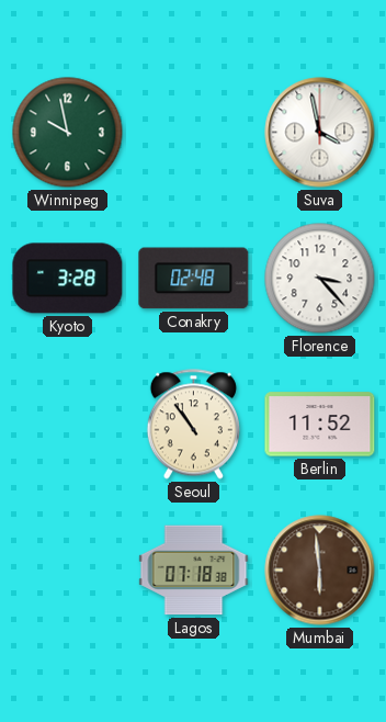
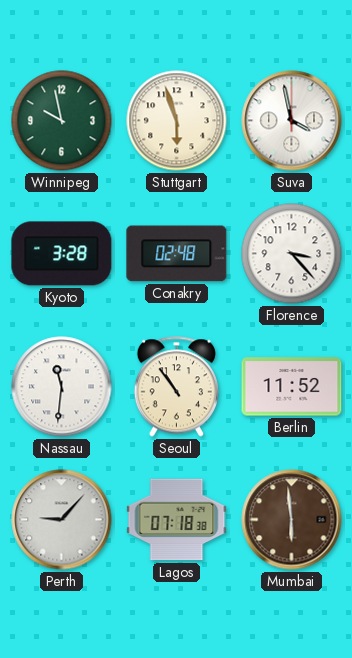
Stuttgart: none -> 5:57 (177, 121)
Nassau: none -> 11:31 (62, 387)
Perth: none -> 9:07 (62, 520)
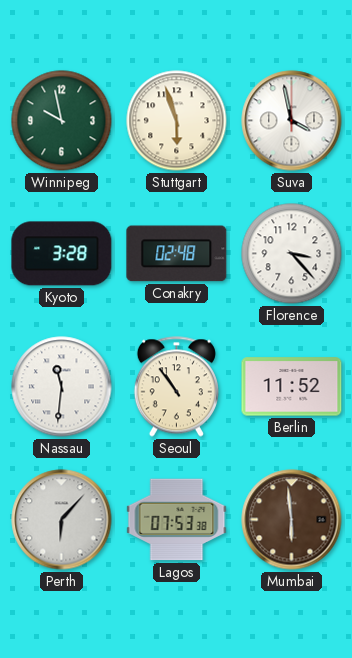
Perth: 9:07 -> 6:07 (62, 520)
Lagos: 07:18 -> 07:53 (177, 520)
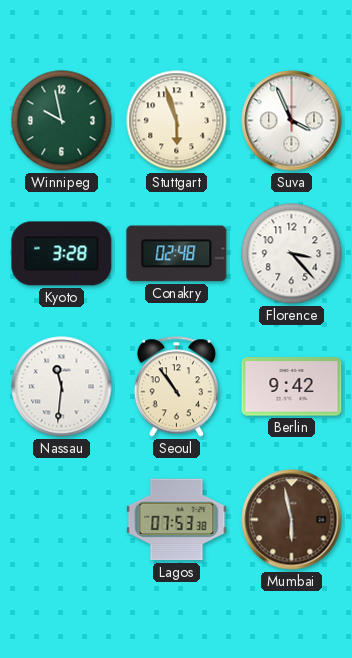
Suva: 3:58 -> 3:56 (292, 121)
Berlin: 11:52 -> 9:42 (292, 387)
Perth: 6:07 -> none (62, 520)
Mumbai: 5:59 -> 5:58 (292, 520)
